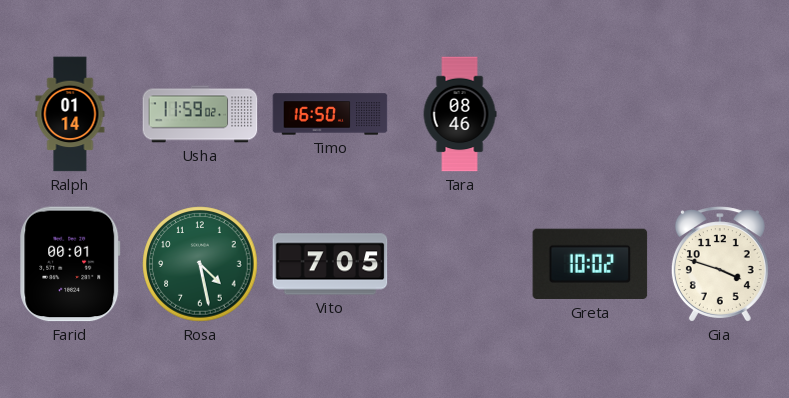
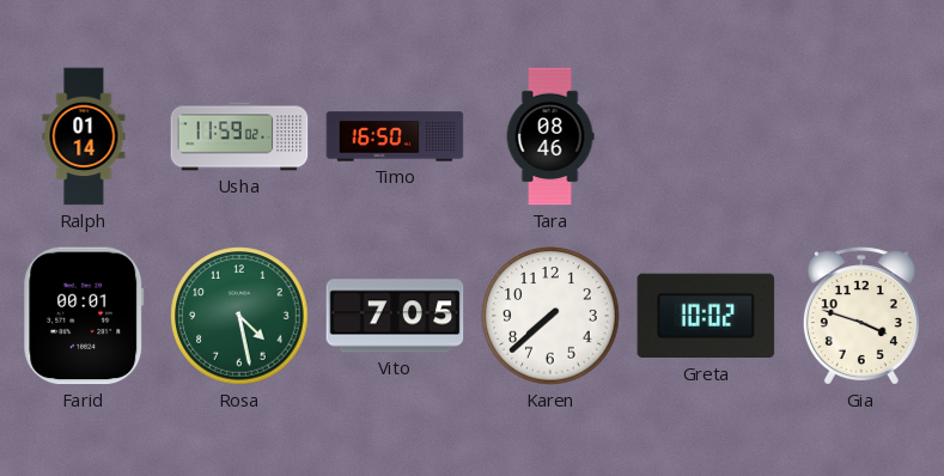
Karen: none -> 7:38 (550, 316)
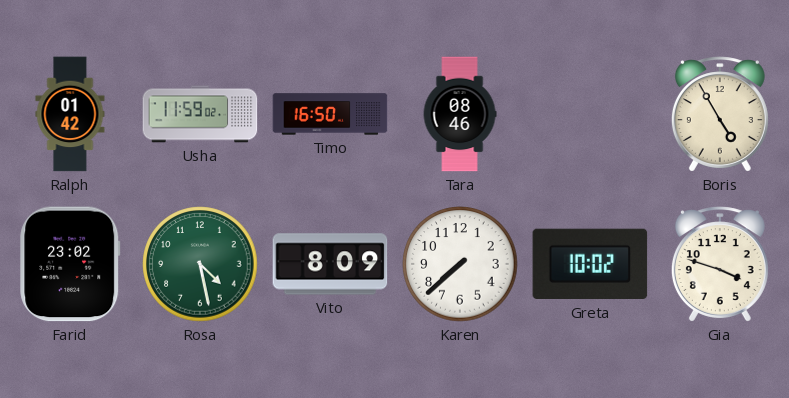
Ralph: 01:14 -> 01:42 (70, 114)
Boris: none -> 4:55 (720, 114)
Farid: 00:01 -> 23:02 (70, 264)
Vito: 7:05 -> 8:09 (330, 264)
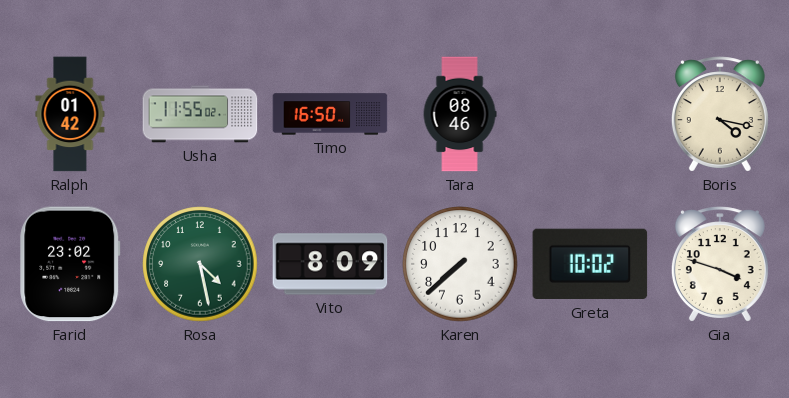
Usha: 11:59 -> 11:55 (200, 114)
Boris: 4:55 -> 4:17 (720, 114)
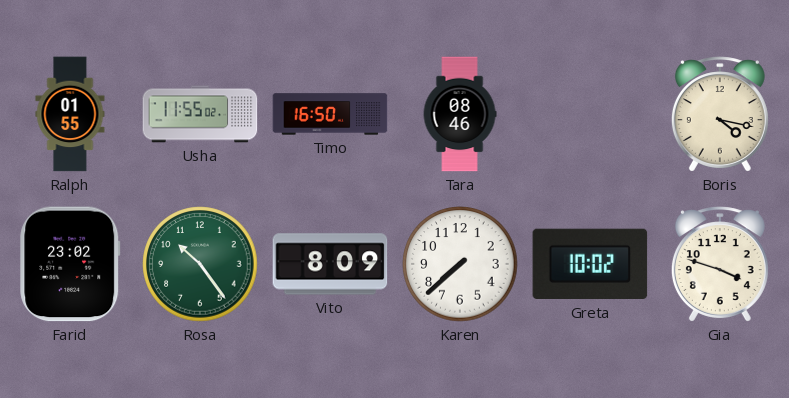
Ralph: 01:42 -> 01:55 (70, 114)
Rosa: 4:28 -> 10:24 (200, 264)
